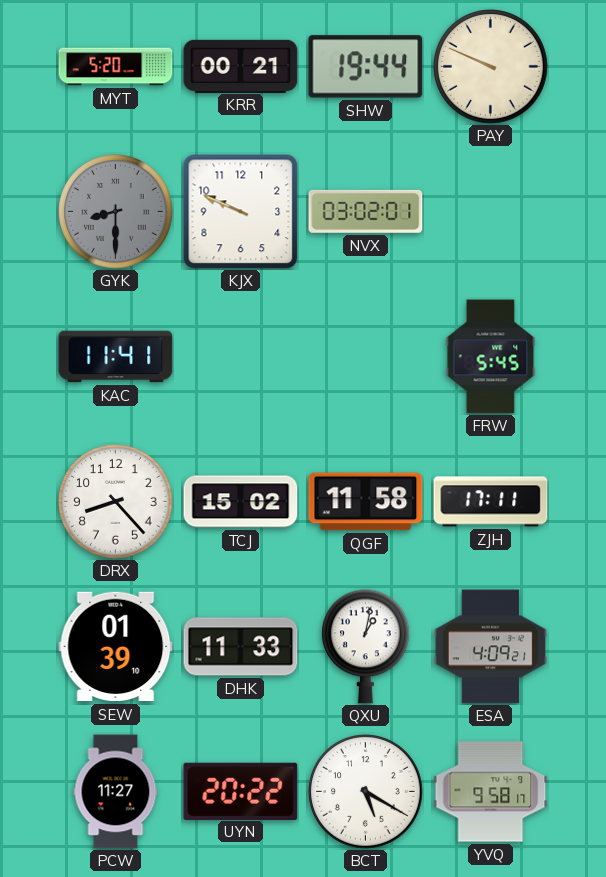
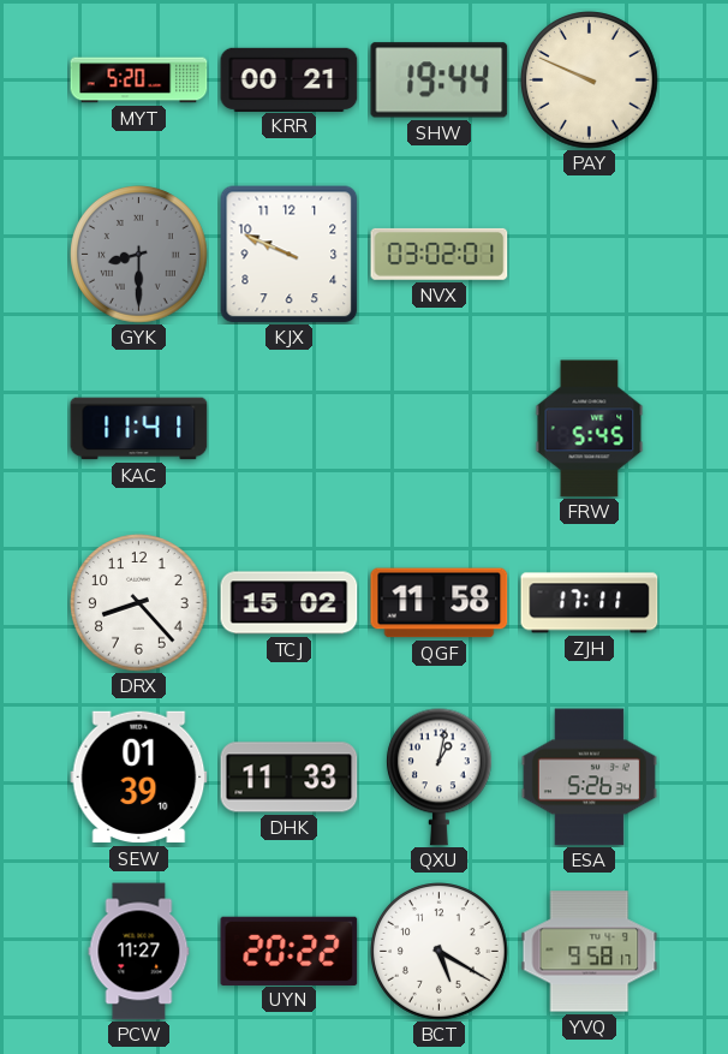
ESA: 4:09 -> 5:26 (589, 778)
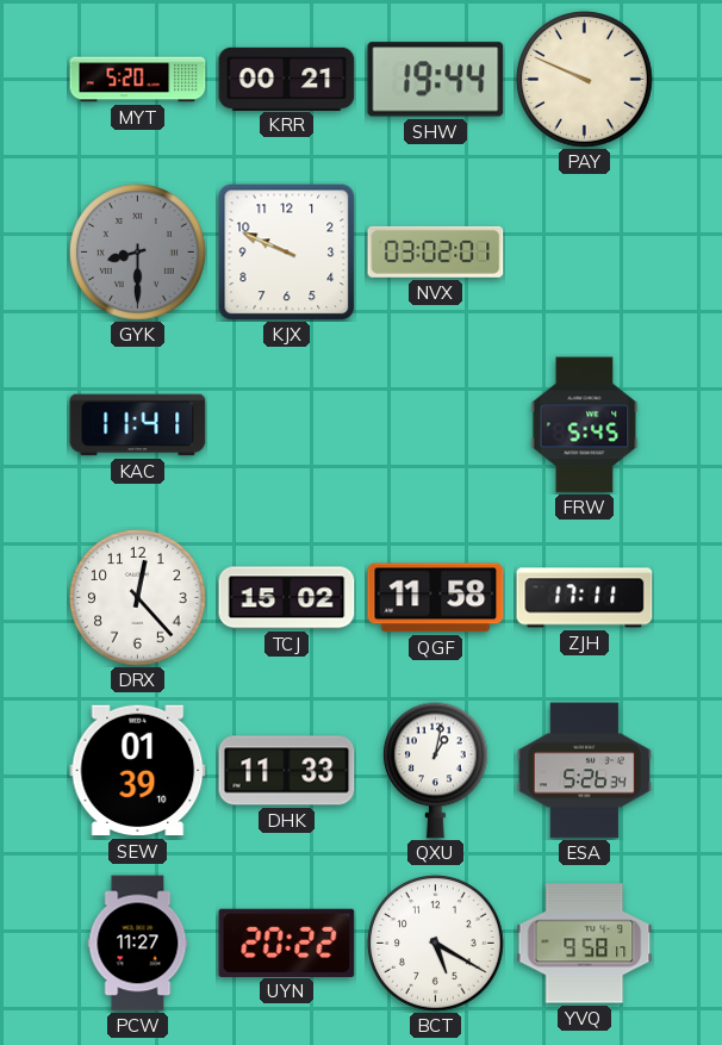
DRX: 8:23 -> 12:23 (138, 598)
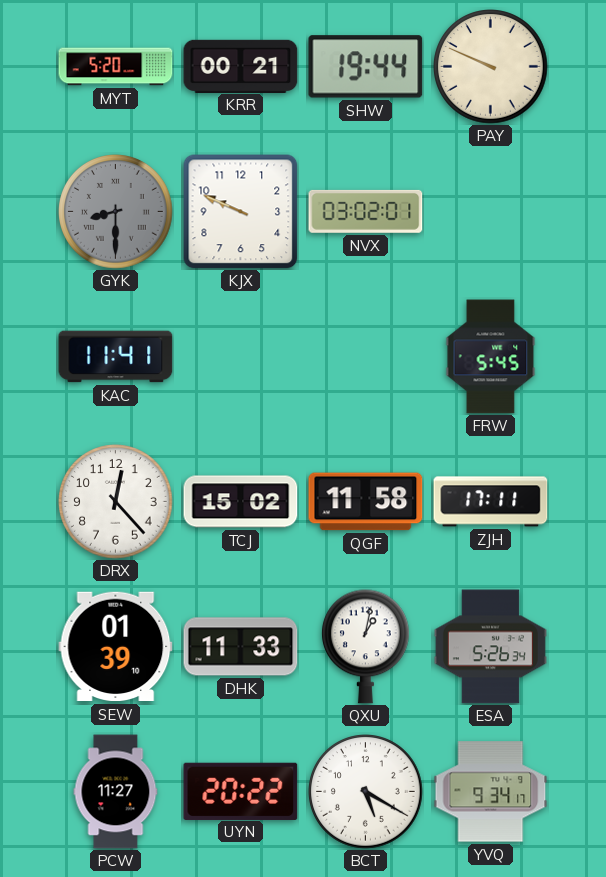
YVQ: 9:58 -> 9:34 (491, 792)
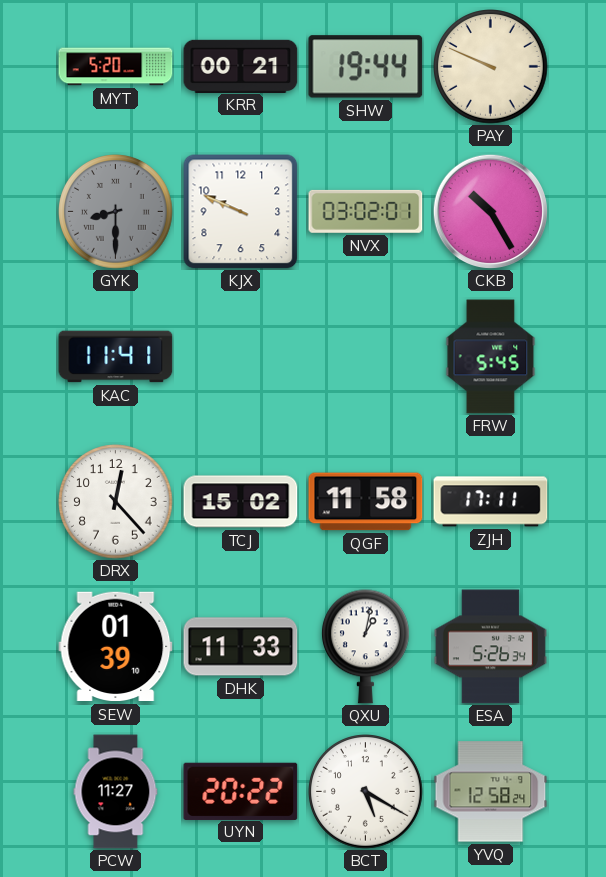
CKB: none -> 10:25 (490, 211)
YVQ: 9:34 -> 12:58 (491, 792)
